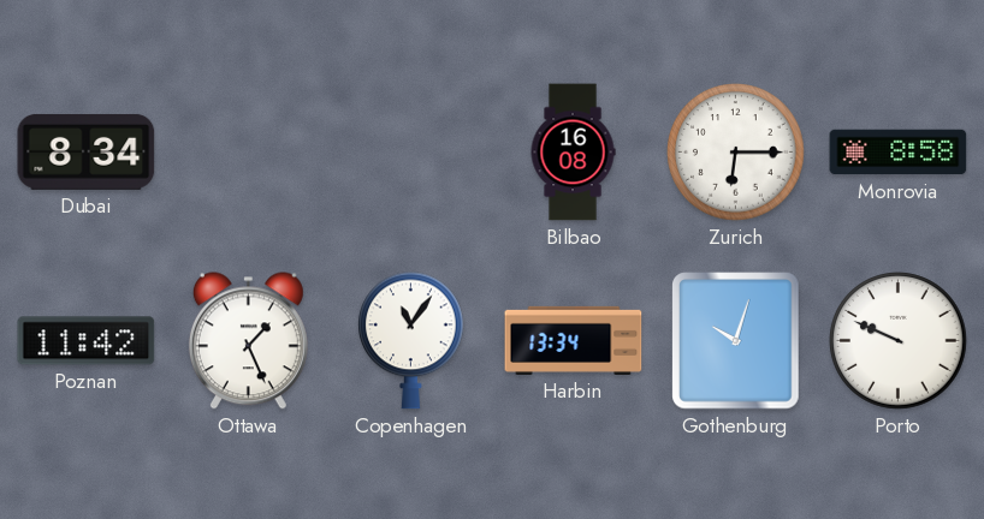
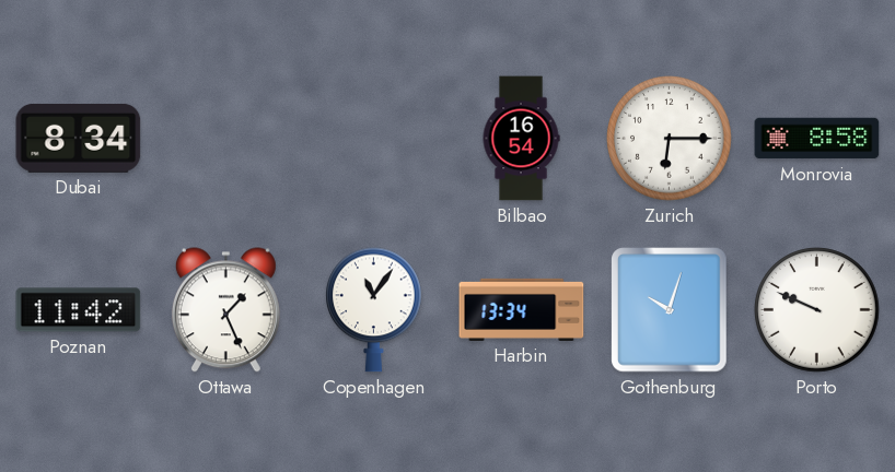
Bilbao: 16:08 -> 16:54 (521, 139)
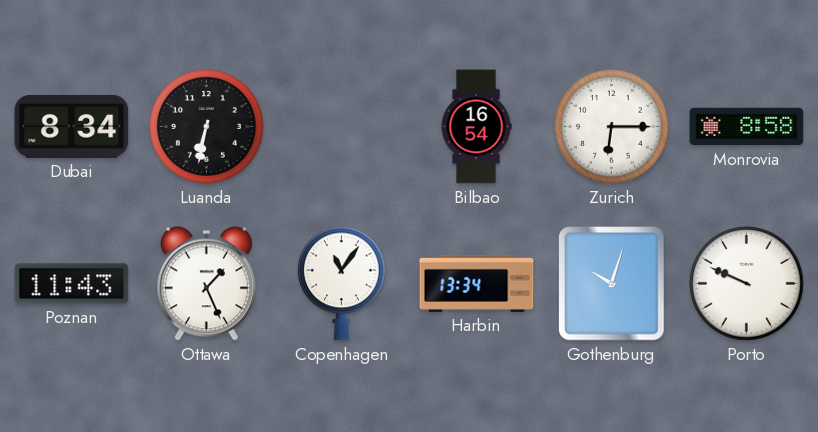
Luanda: none -> 6:32 (207, 127)
Poznan: 11:42 -> 11:43 (72, 284)
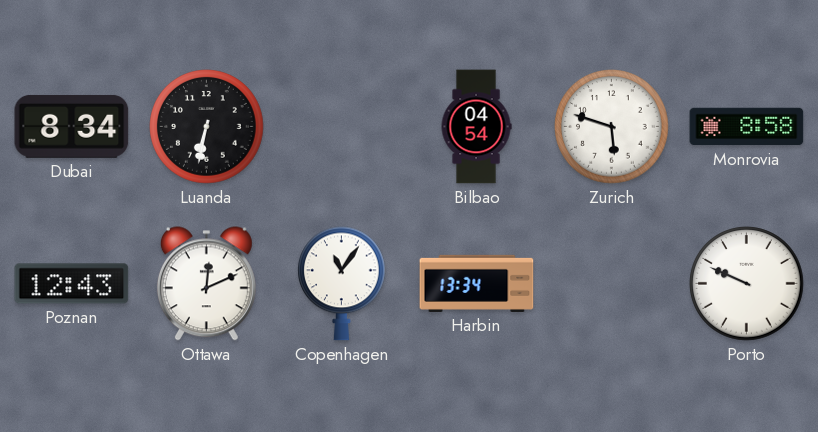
Bilbao: 16:54 -> 04:54 (476, 127)
Zurich: 6:15 -> 5:48 (612, 127)
Poznan: 11:43 -> 12:43 (72, 284)
Ottawa: 1:26 -> 12:11 (206, 284)
Gothenburg: 10:03 -> none (612, 284)
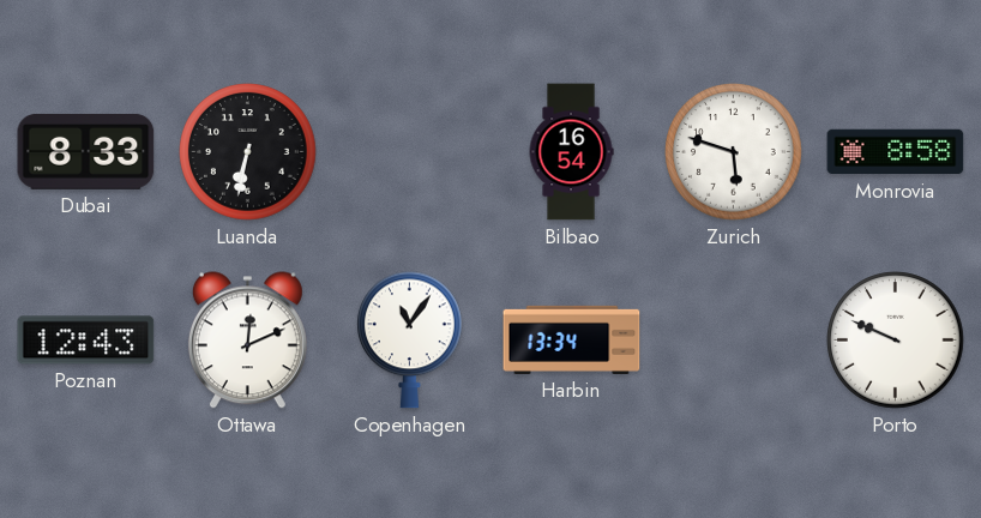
Dubai: 8:34 -> 8:33 (86, 151)
Bilbao: 04:54 -> 16:54 (571, 152)
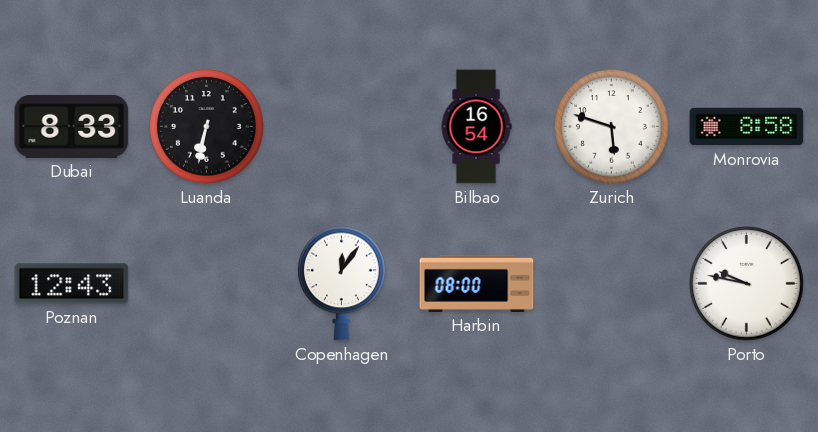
Ottawa: 12:11 -> none (247, 341)
Copenhagen: 11:06 -> 12:06 (342, 284)
Harbin: 13:34 -> 08:00 (477, 283)
Porto: 9:49 -> 9:47 (747, 284)
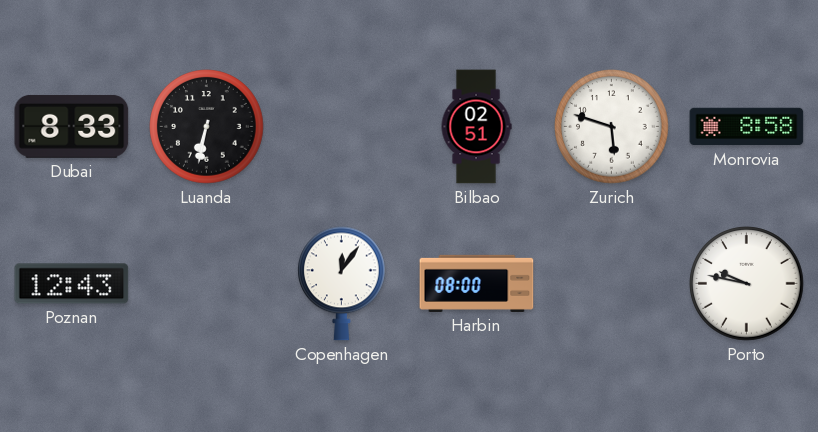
Bilbao: 16:54 -> 02:51 (476, 127)
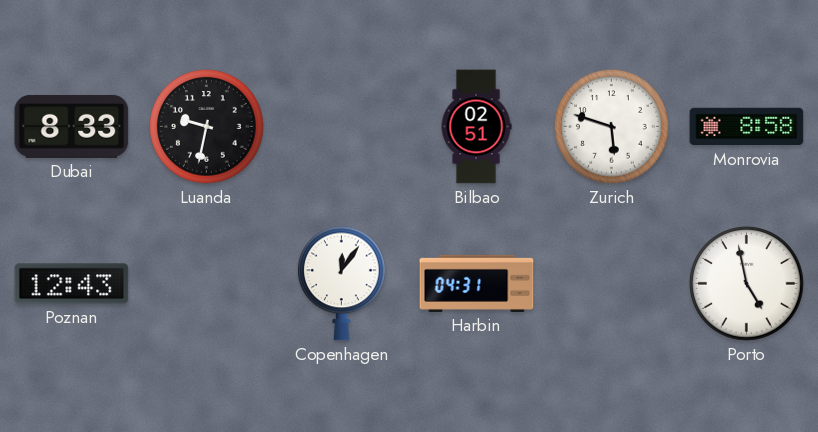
Luanda: 6:32 -> 9:32 (207, 127)
Harbin: 08:00 -> 04:31 (477, 283)
Porto: 9:47 -> 4:58 (747, 284)
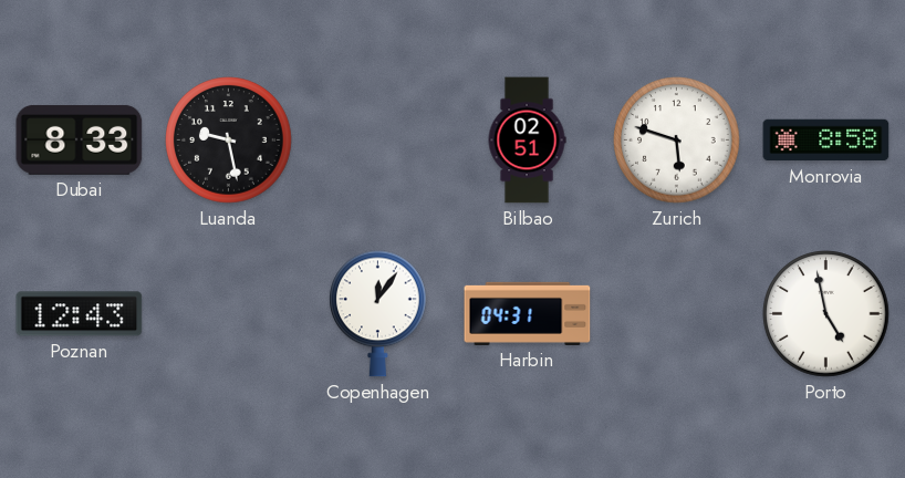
Luanda: 9:32 -> 9:28 (229, 141)
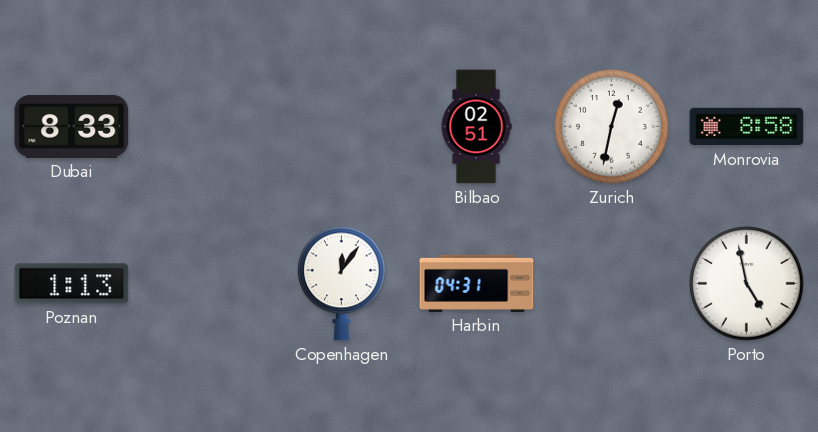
Luanda: 9:28 -> none (229, 141)
Zurich: 5:48 -> 12:32 (612, 127)
Poznan: 12:43 -> 1:13 (72, 284)
